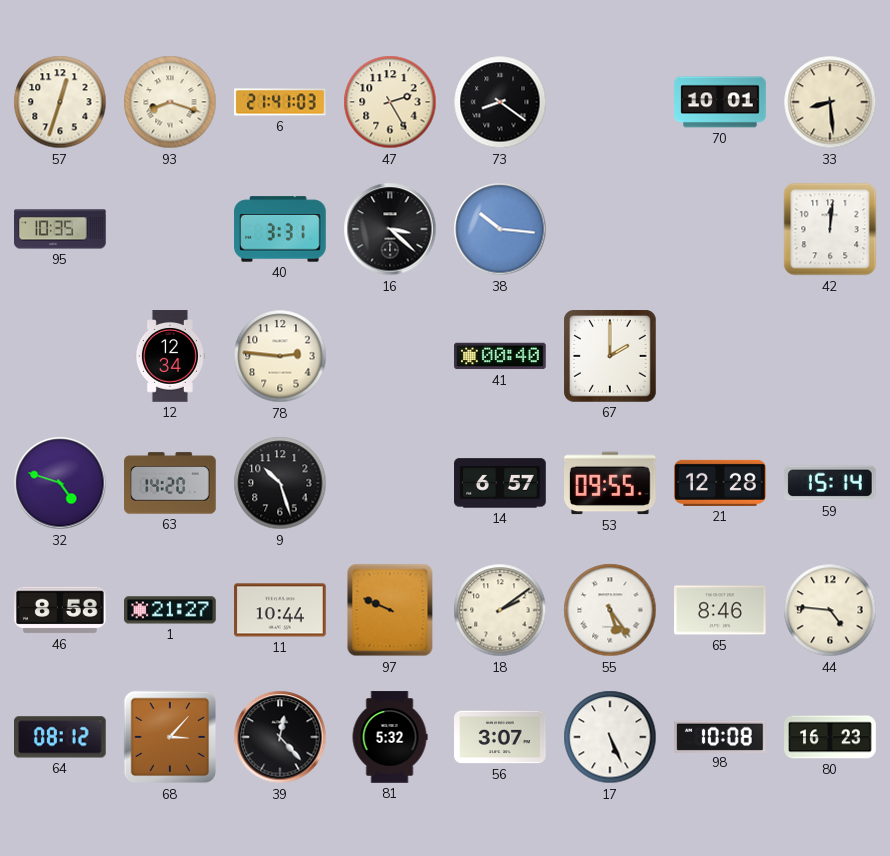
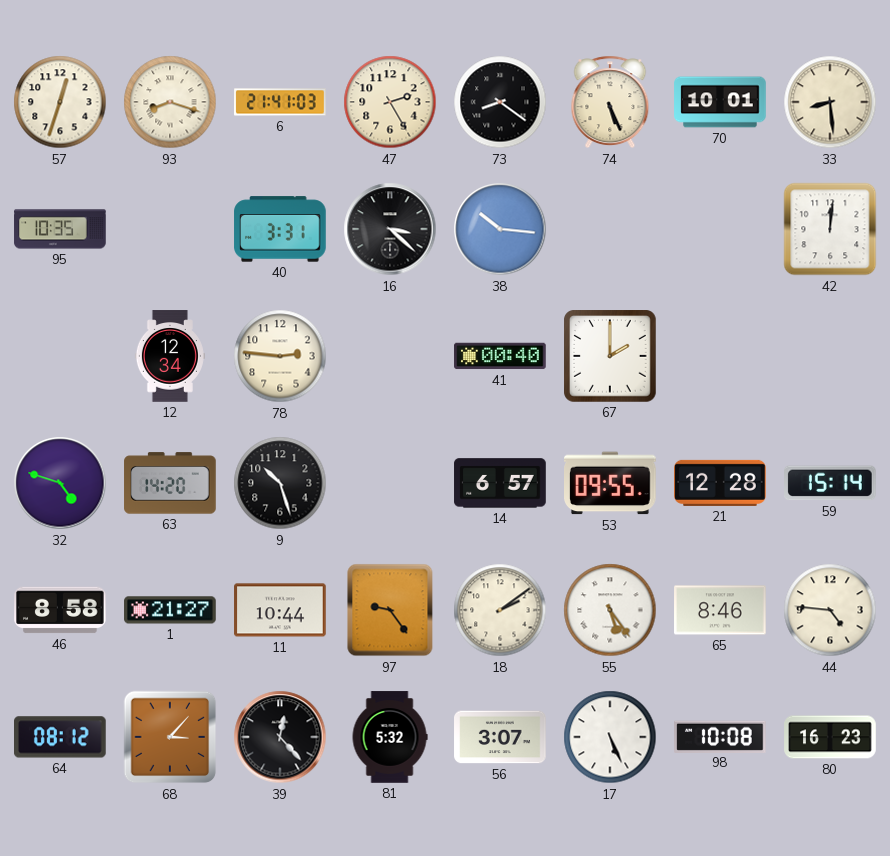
74: none -> 5:26 (610, 102)
97: 9:49 -> 9:24 (390, 610)
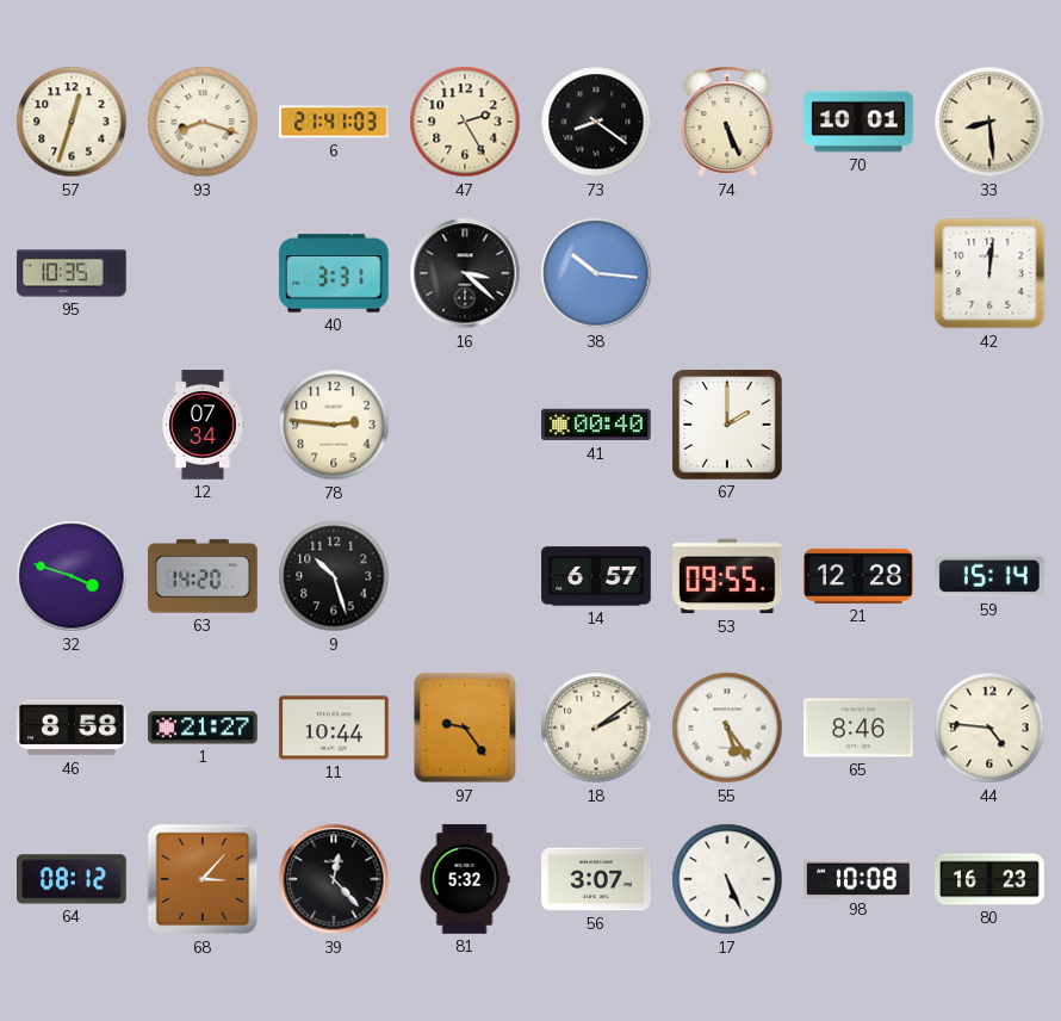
12: 12:34 -> 07:34 (203, 425)
32: 4:48 -> 3:48 (72, 576)
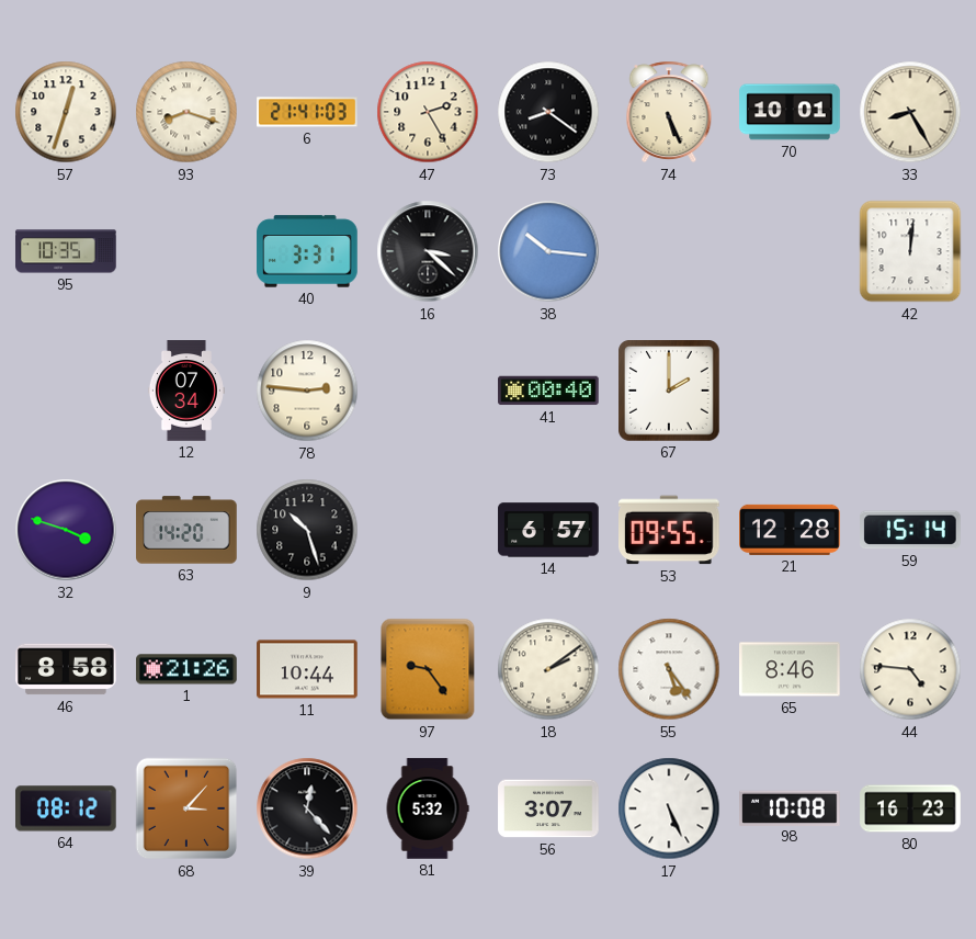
33: 8:29 -> 8:25 (910, 112)
1: 21:27 -> 21:26 (186, 669)
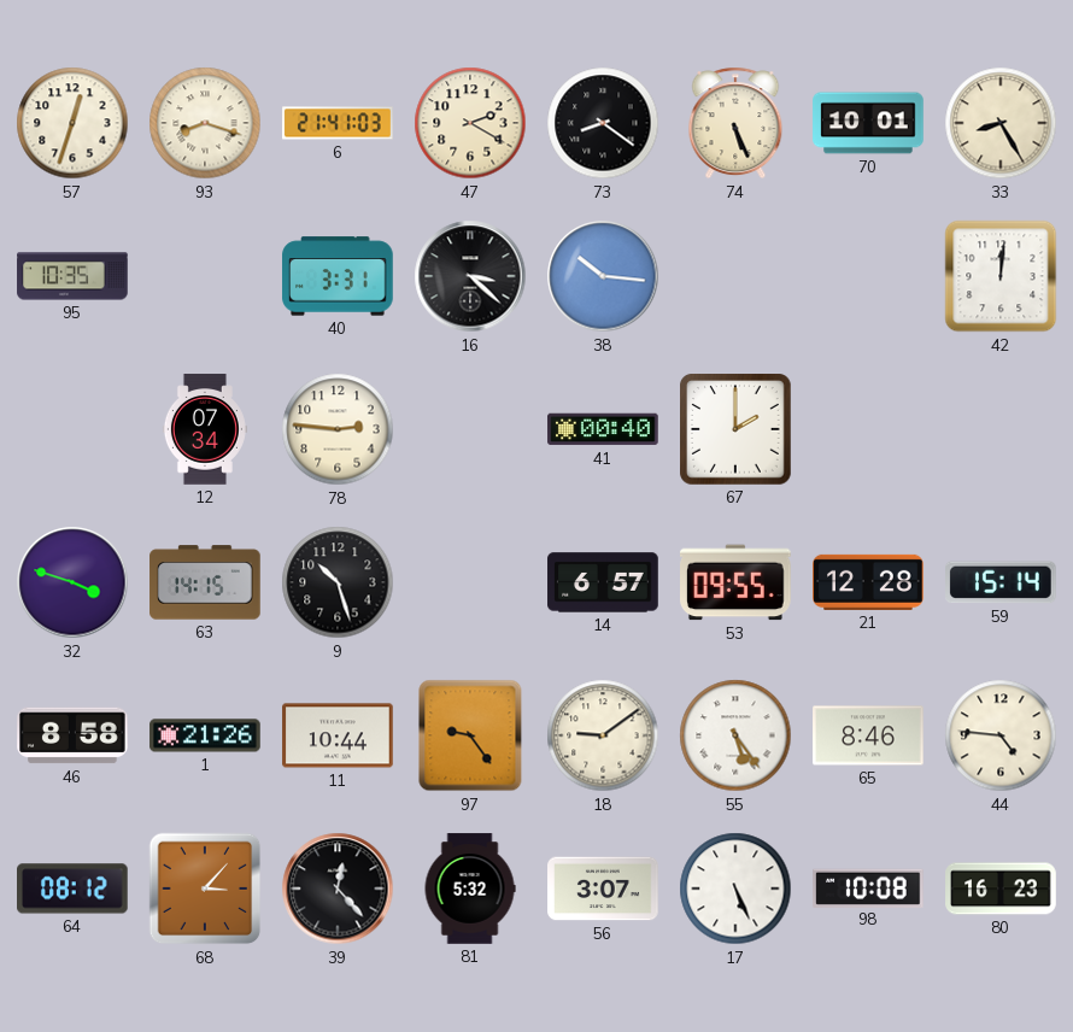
47: 2:25 -> 2:20 (470, 123)
63: 14:20 -> 14:15 (205, 582)
18: 2:09 -> 9:09 (603, 735)
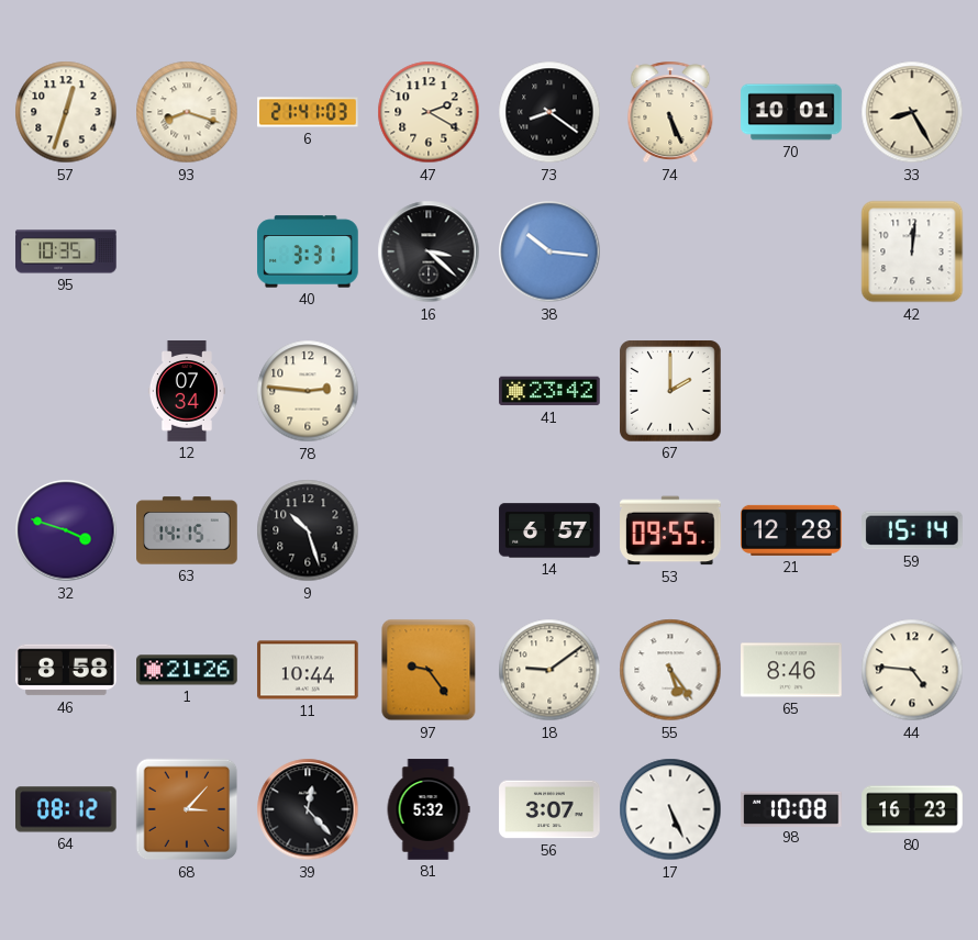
41: 00:40 -> 23:42 (549, 391)
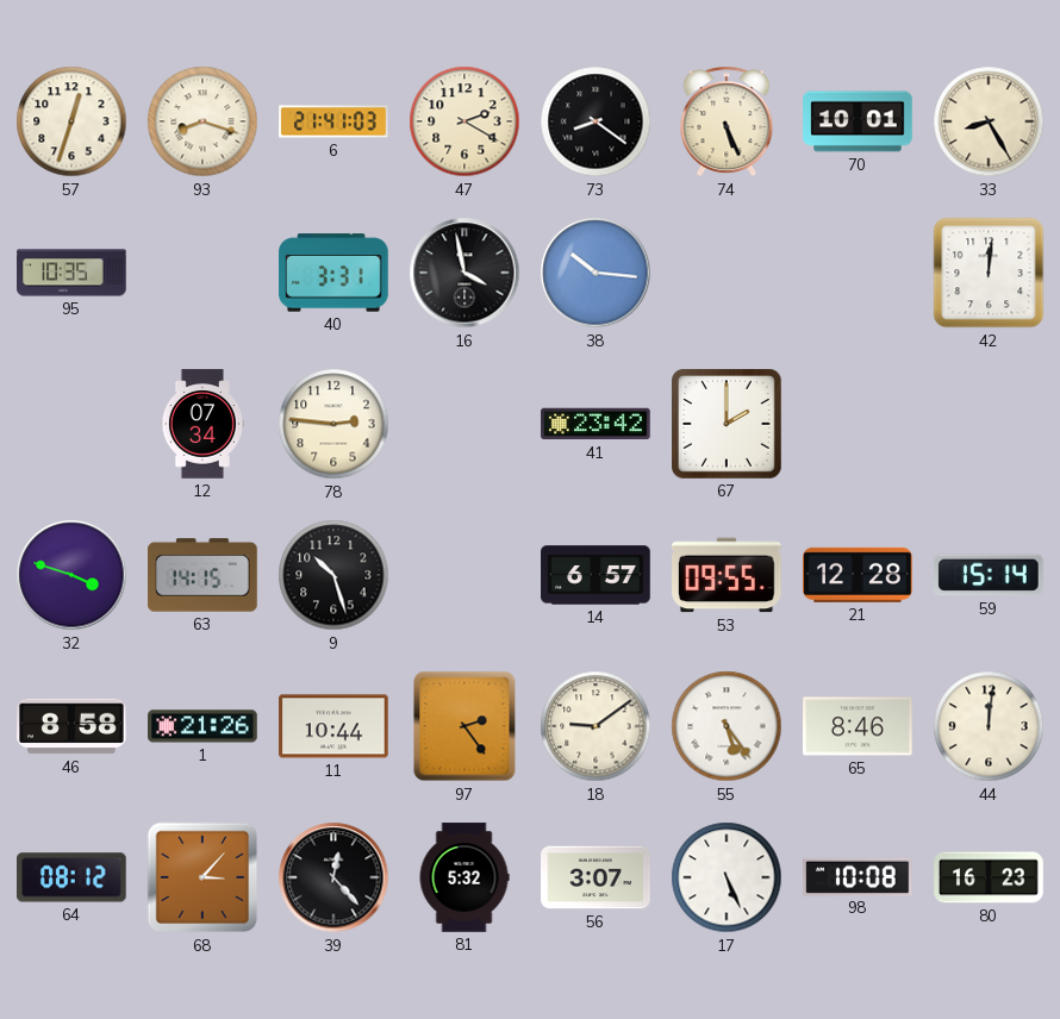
16: 3:22 -> 3:58 (464, 273)
97: 9:24 -> 2:24 (464, 726)
44: 4:46 -> 12:01 (989, 726)
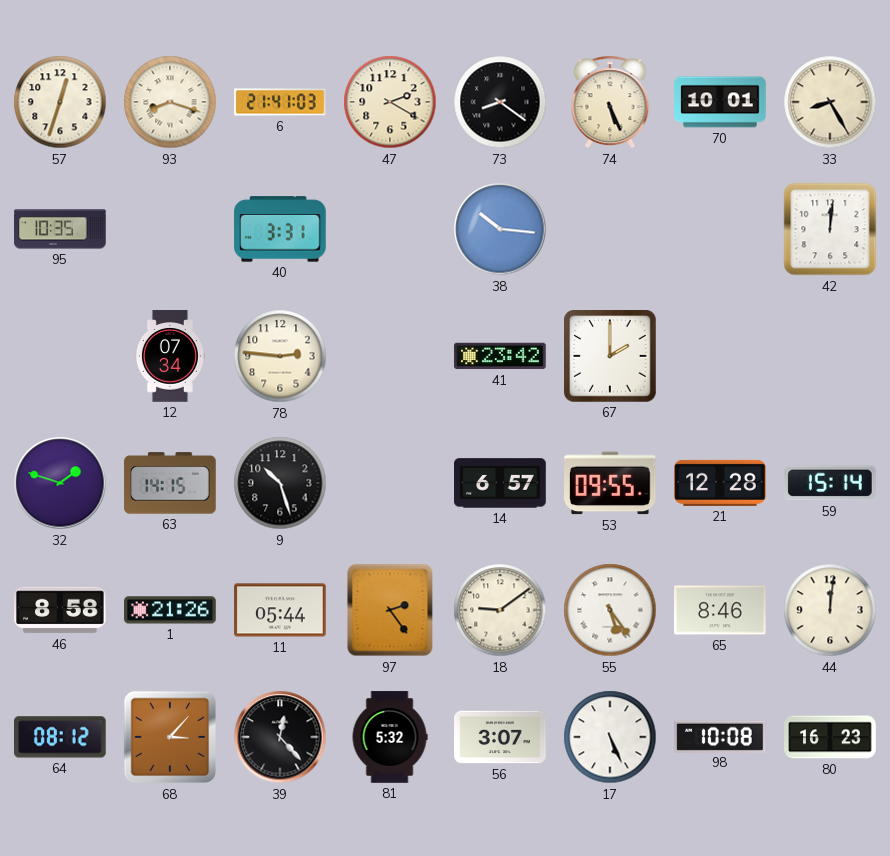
16: 3:58 -> none (464, 273)
32: 3:48 -> 1:48 (60, 483)
11: 10:44 -> 05:44 (280, 610)
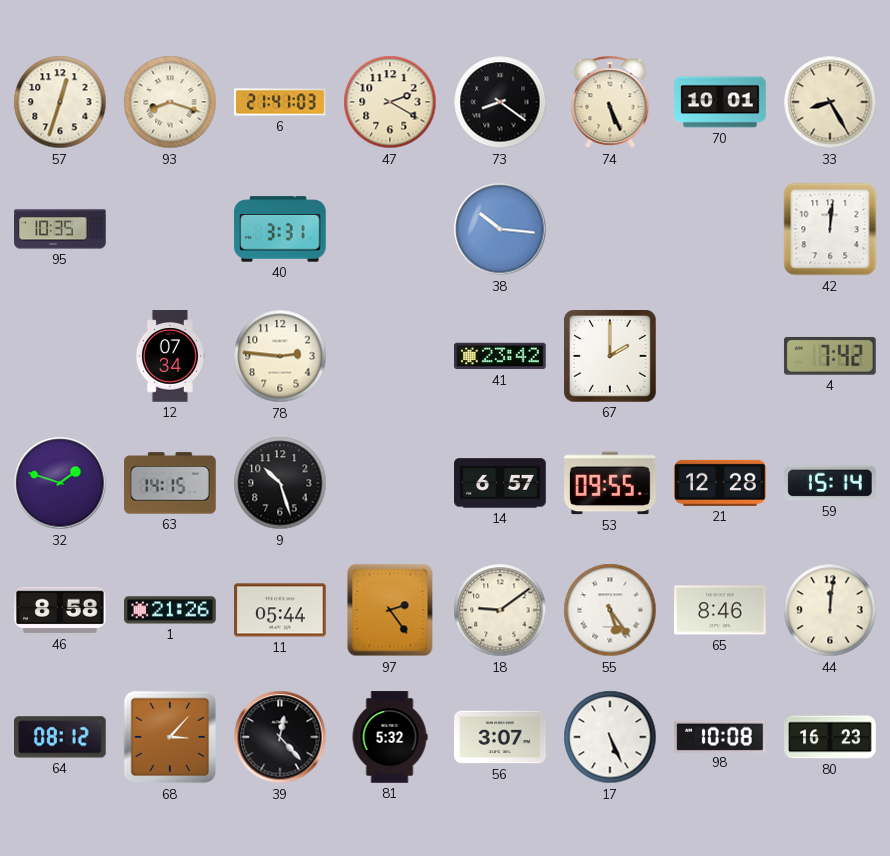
4: none -> 7:42 (830, 356)
